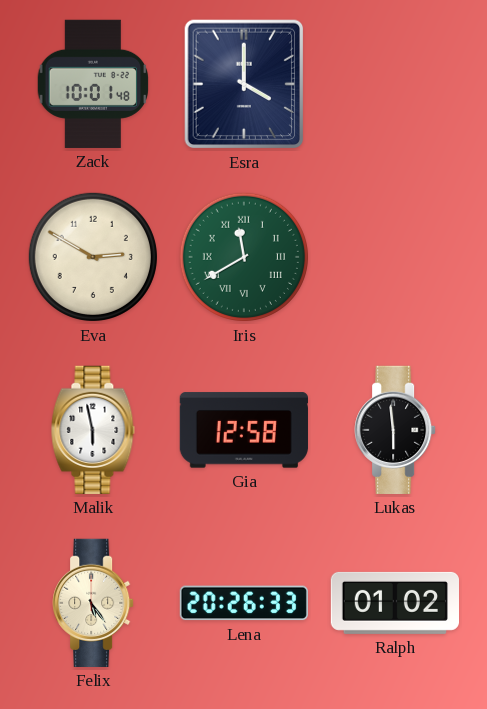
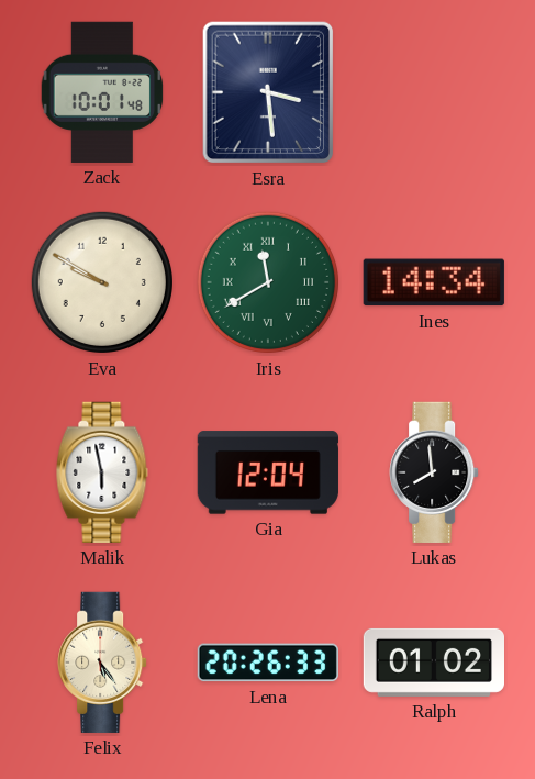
Esra: 4:00 -> 3:29 (268, 92)
Eva: 2:50 -> 9:50 (102, 282)
Ines: none -> 14:34 (434, 282)
Gia: 12:58 -> 12:04 (268, 472)
Lukas: 5:59 -> 7:59 (434, 472)
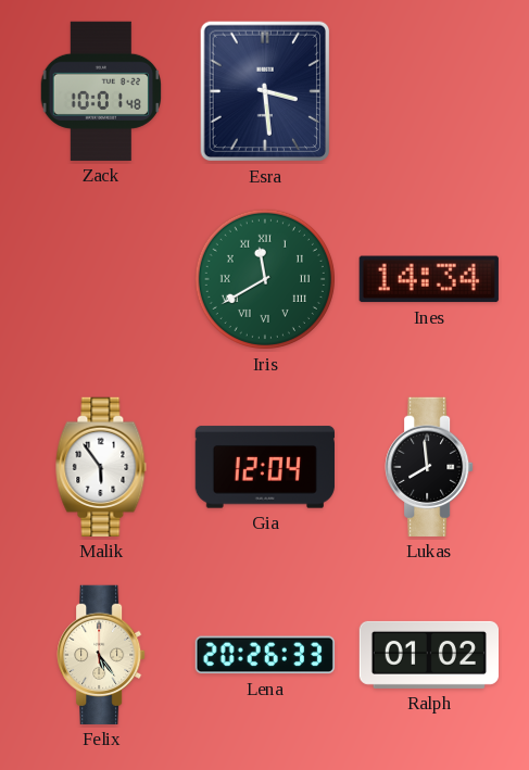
Eva: 9:50 -> none (102, 282)
Malik: 5:58 -> 5:54 (101, 467)
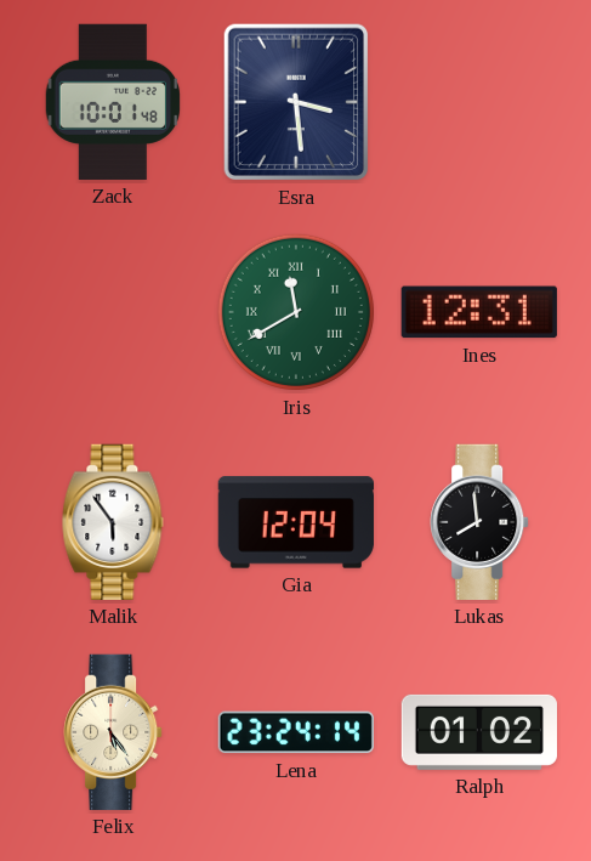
Ines: 14:34 -> 12:31 (479, 312)
Lena: 20:26 -> 23:24 (296, 732)
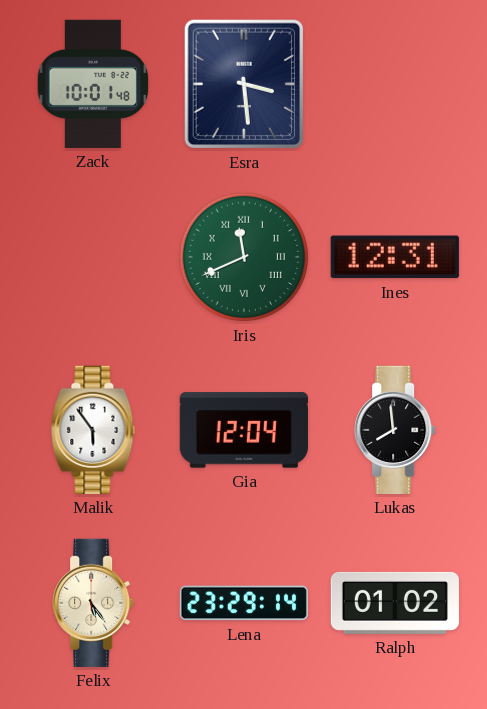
Iris: 11:40 -> 11:41 (244, 257)
Lena: 23:24 -> 23:29 (244, 603)
